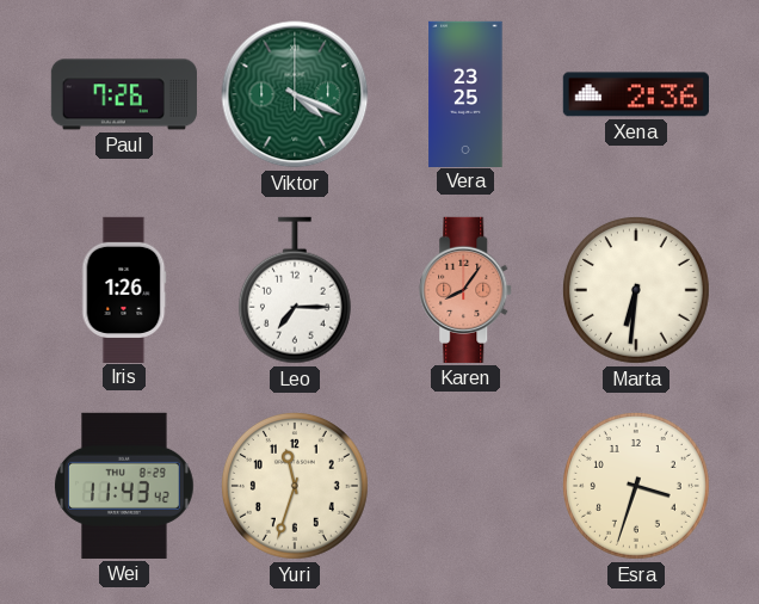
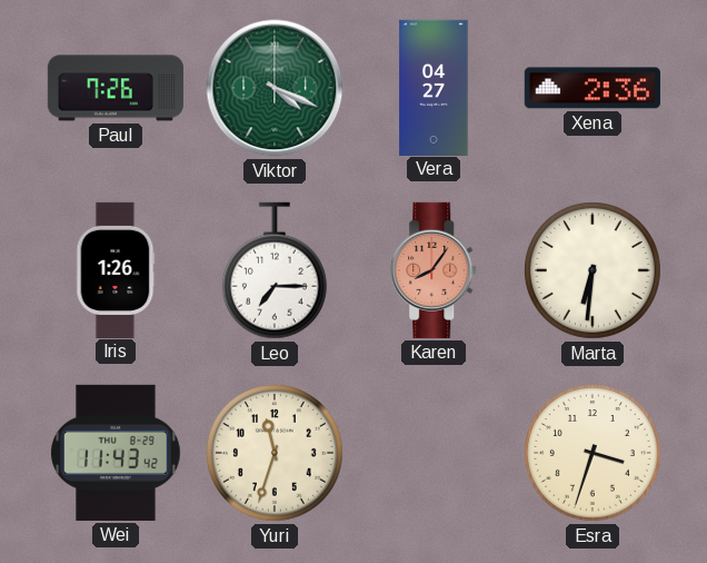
Vera: 23:25 -> 04:27 (434, 87)
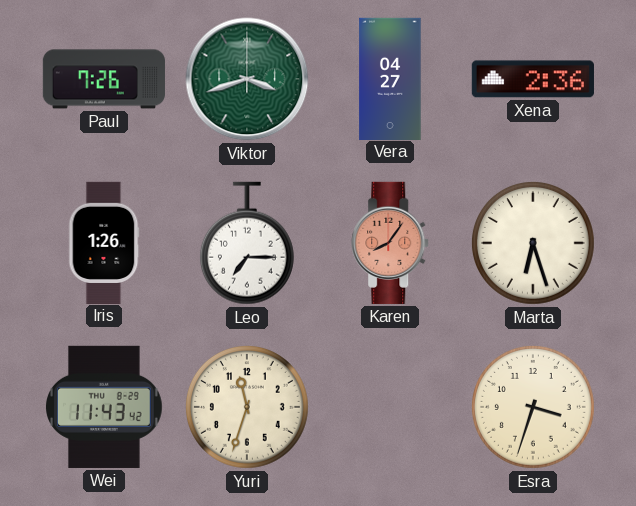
Viktor: 4:19 -> 3:42 (247, 79)
Marta: 6:31 -> 6:27 (533, 243)
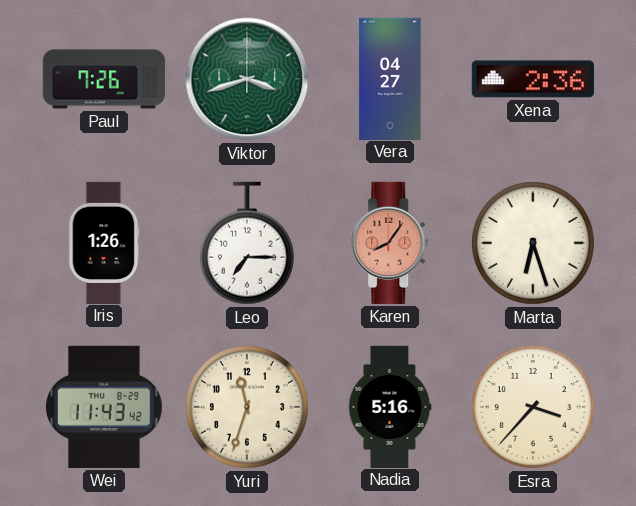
Nadia: none -> 5:16 (390, 406)
Esra: 3:33 -> 3:37 (533, 407)
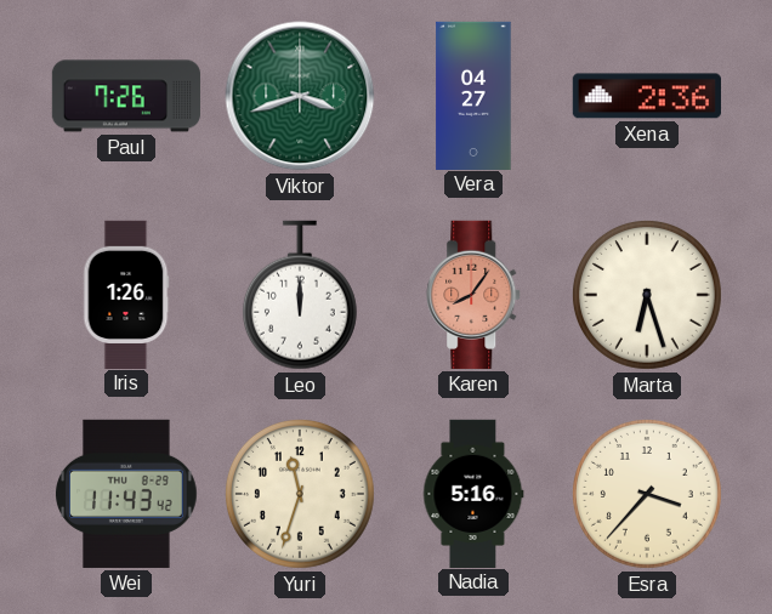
Leo: 7:15 -> 12:00 (300, 295)
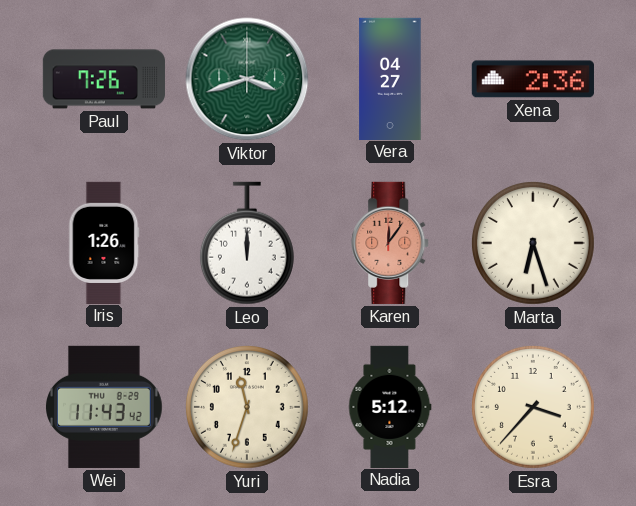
Karen: 8:06 -> 12:06 (391, 243)
Nadia: 5:16 -> 5:12 (390, 406)
